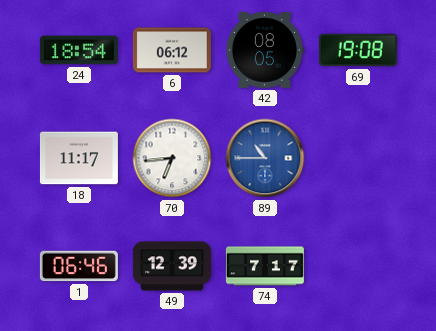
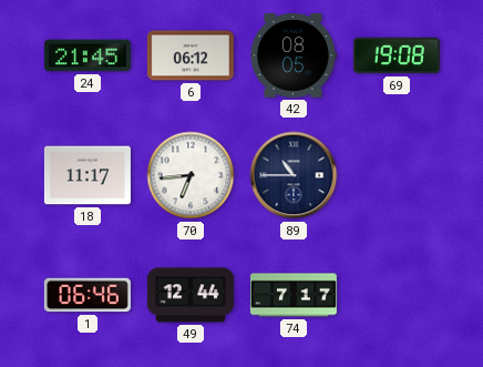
24: 18:54 -> 21:45 (88, 55)
89 dial: blue -> navy (294, 175)
49: 12:39 -> 12:44 (191, 295)
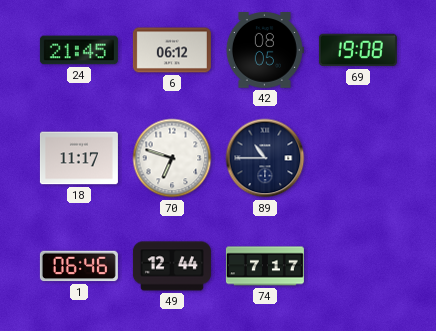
70: 6:44 -> 6:48 (172, 158)
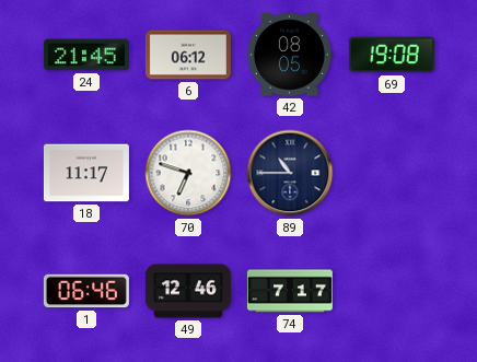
49: 12:44 -> 12:46 (188, 291)
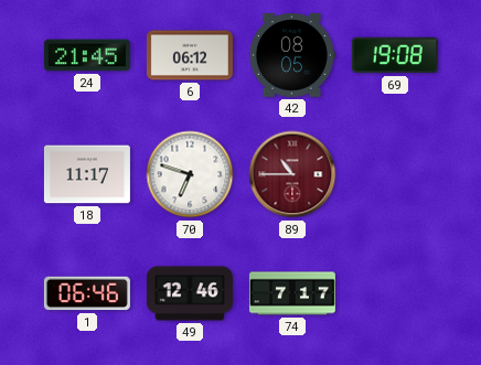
89 dial: navy -> burgundy (292, 174)
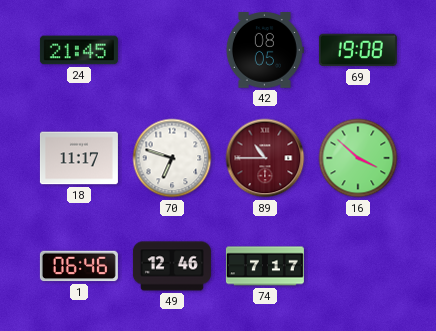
6: 06:12 -> none (190, 55)
16: none -> 3:52 (358, 158)
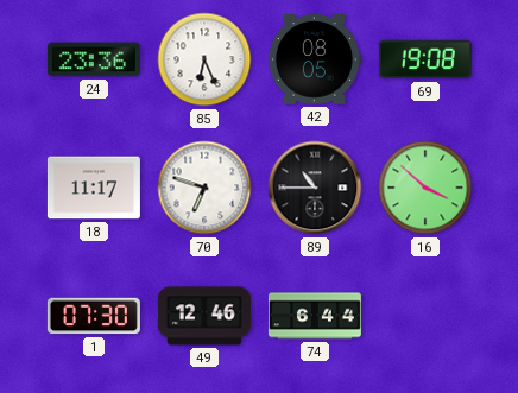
24: 21:45 -> 23:36 (94, 59)
85: none -> 6:26 (204, 59)
89 dial: burgundy -> black (315, 188)
1: 06:46 -> 07:30 (94, 316)
74: 7:17 -> 6:44 (315, 316)
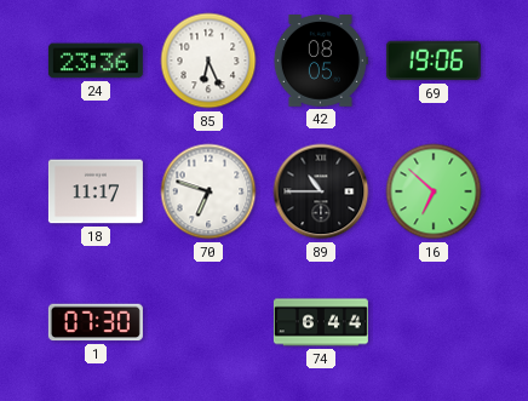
69: 19:08 -> 19:06 (434, 61)
16: 3:52 -> 6:52 (434, 191)
49: 12:46 -> none (204, 316)
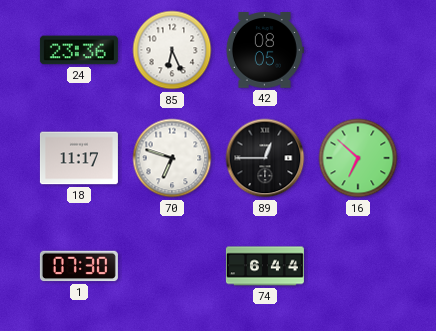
69: 19:06 -> none (434, 61)
89: 10:45 -> 12:45 (265, 158)
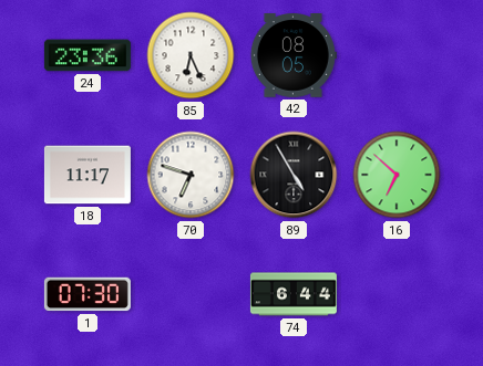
89: 12:45 -> 4:55 (294, 175)
